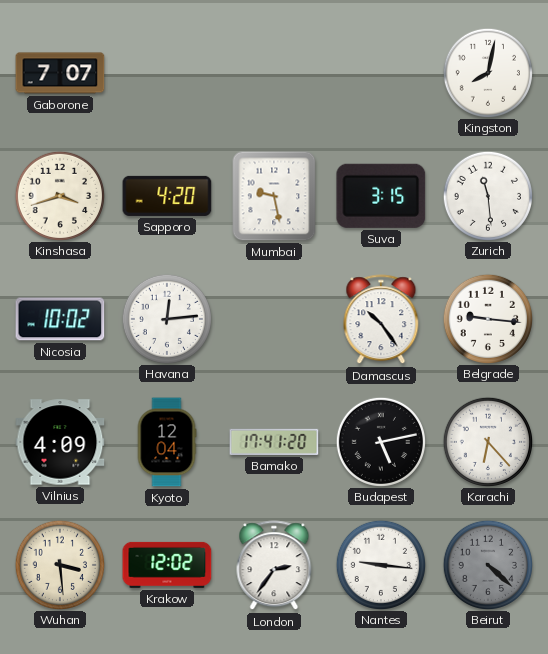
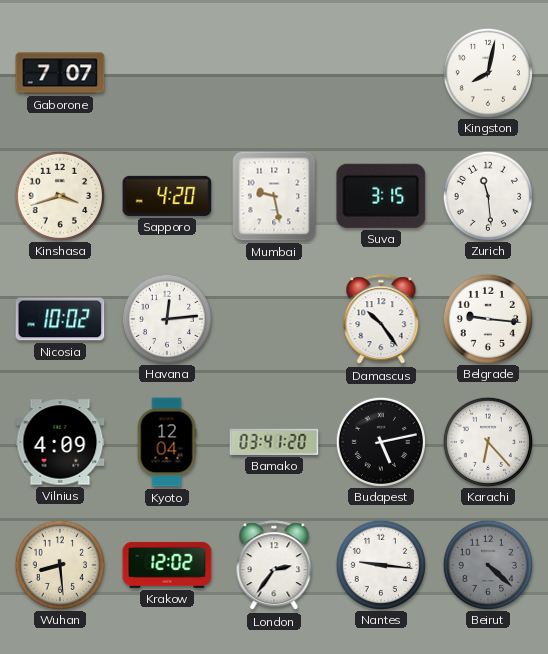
Bamako: 17:41 -> 03:41 (274, 442)
Wuhan: 3:29 -> 8:29 (59, 564)
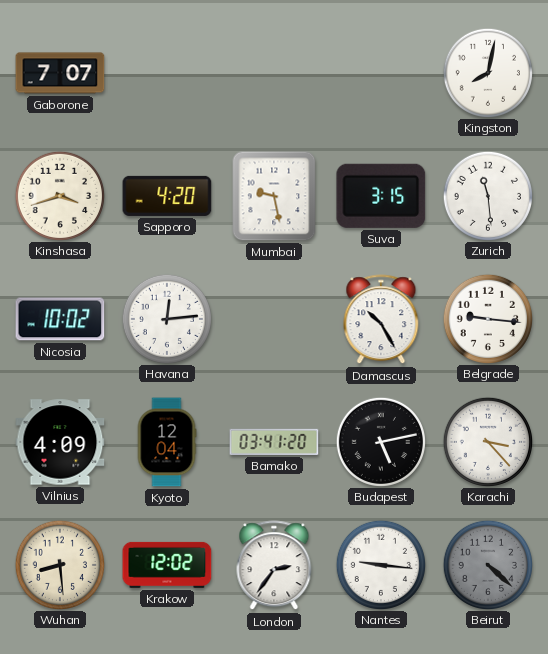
Damascus: 10:24 -> 10:25 (381, 320)
Karachi: 6:23 -> 3:23 (487, 441)
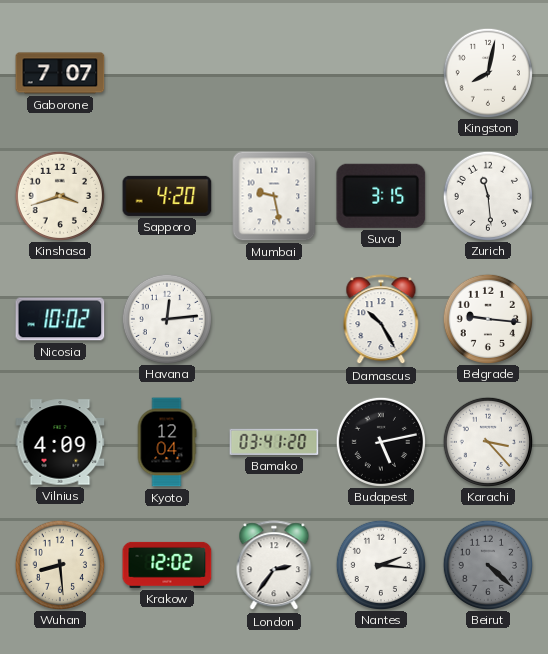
Nantes: 9:16 -> 2:16 (380, 564)
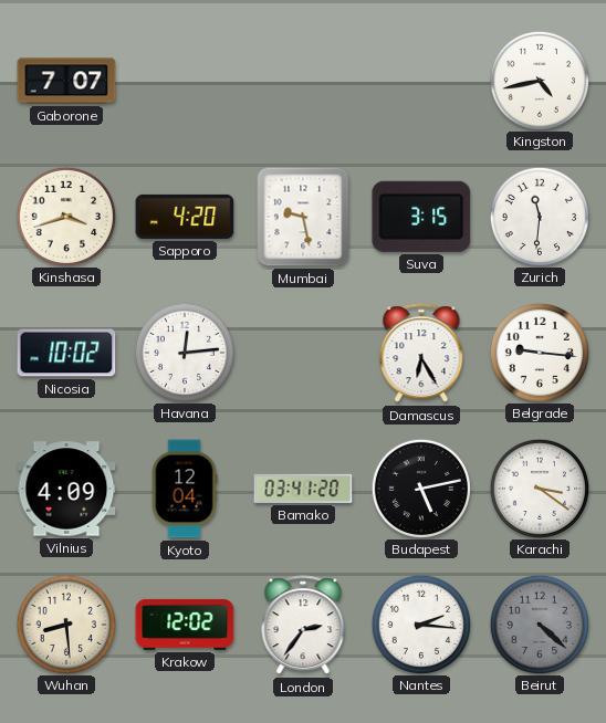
Kingston: 8:02 -> 4:43 (539, 80)
Zurich: 11:29 -> 11:31 (539, 216)
Damascus: 10:25 -> 6:25 (421, 354)
Karachi: 3:23 -> 3:21 (539, 488)
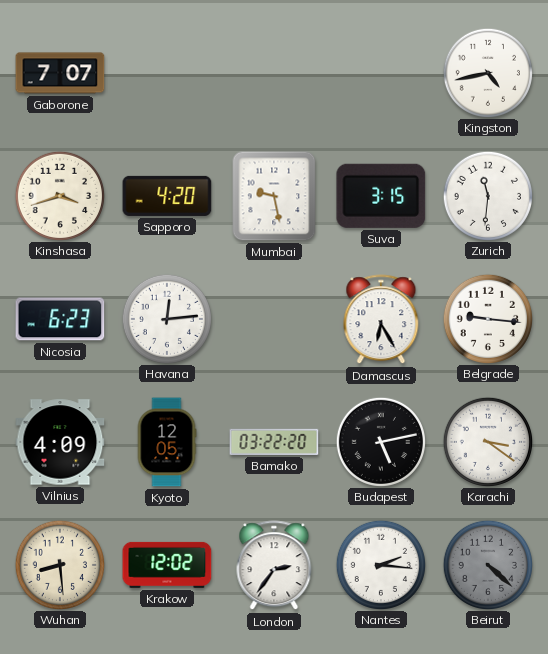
Nicosia: 10:02 -> 6:23 (60, 319)
Kyoto: 12:04 -> 12:05 (167, 442)
Bamako: 03:41 -> 03:22 (274, 442)
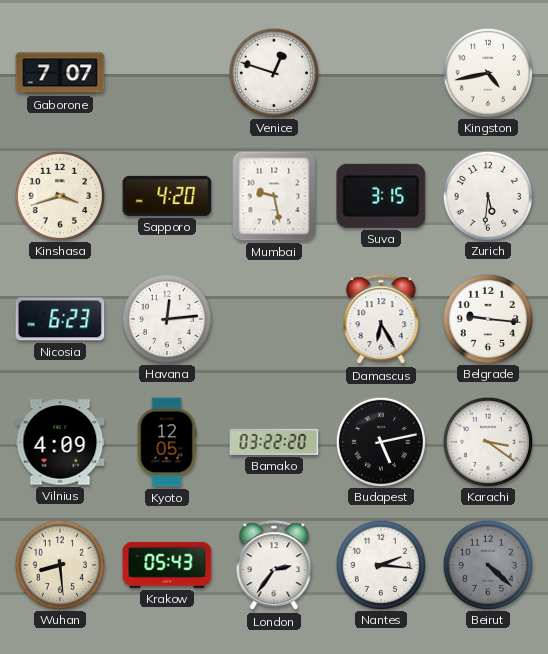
Venice: none -> 12:48 (273, 72)
Zurich: 11:31 -> 5:31 (487, 195)
Krakow: 12:02 -> 05:43 (167, 565)
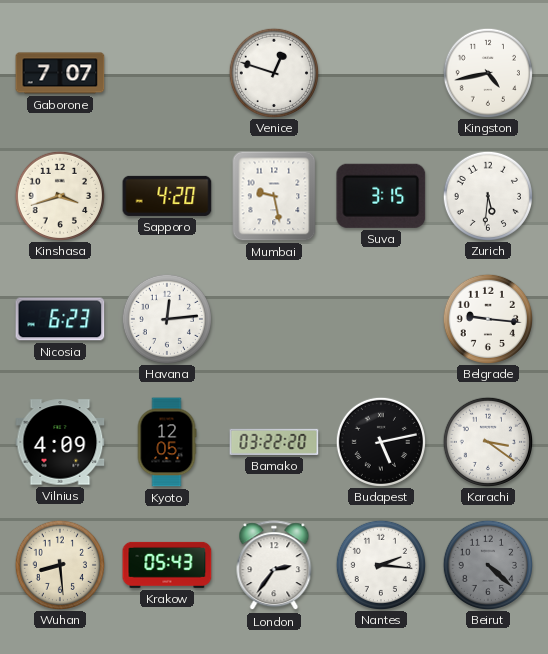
Damascus: 6:25 -> none (381, 320)
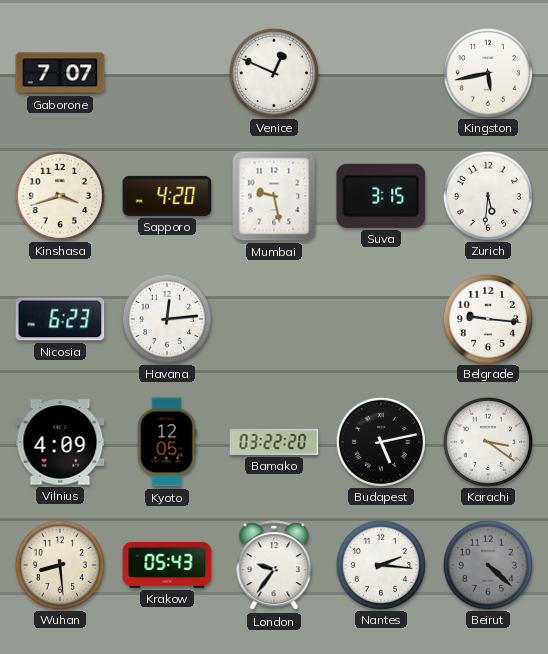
Venice: 12:48 -> 12:49 (273, 72)
Kingston: 4:43 -> 5:43 (487, 72)
London: 2:36 -> 9:36 (274, 566)
